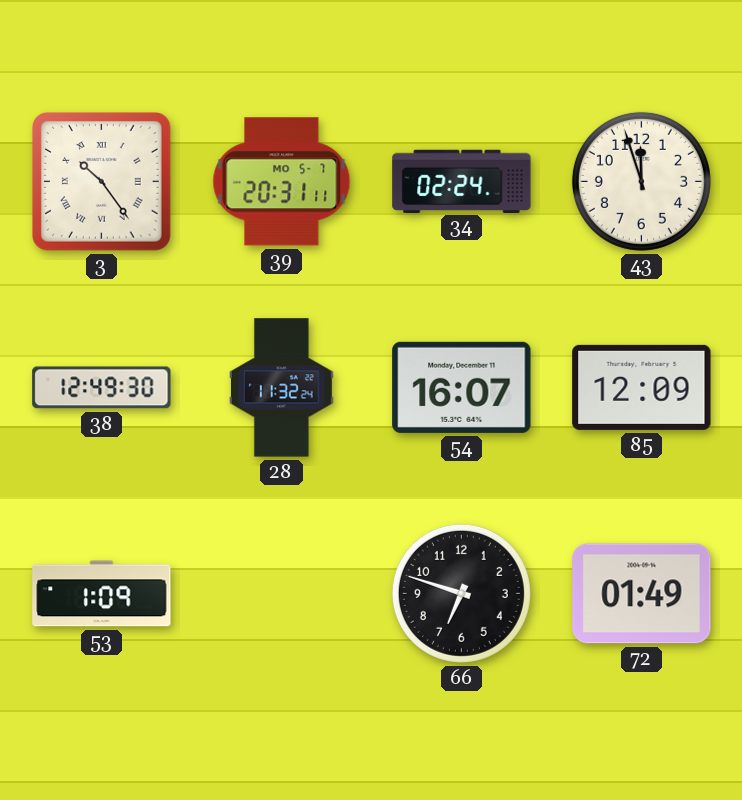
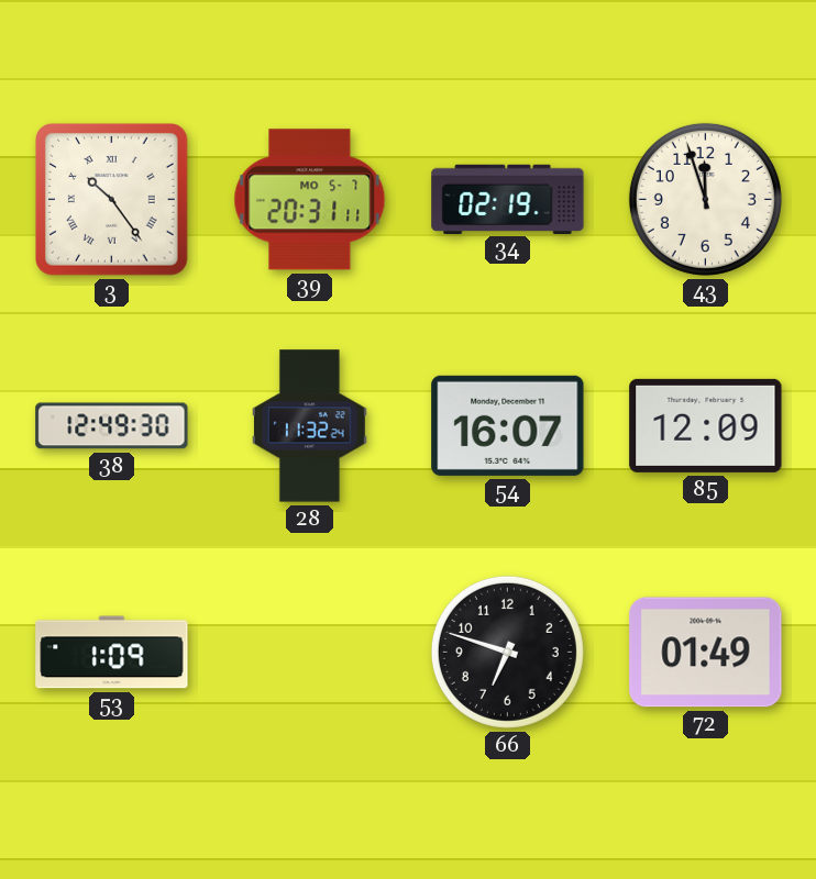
34: 02:24 -> 02:19 (508, 199)
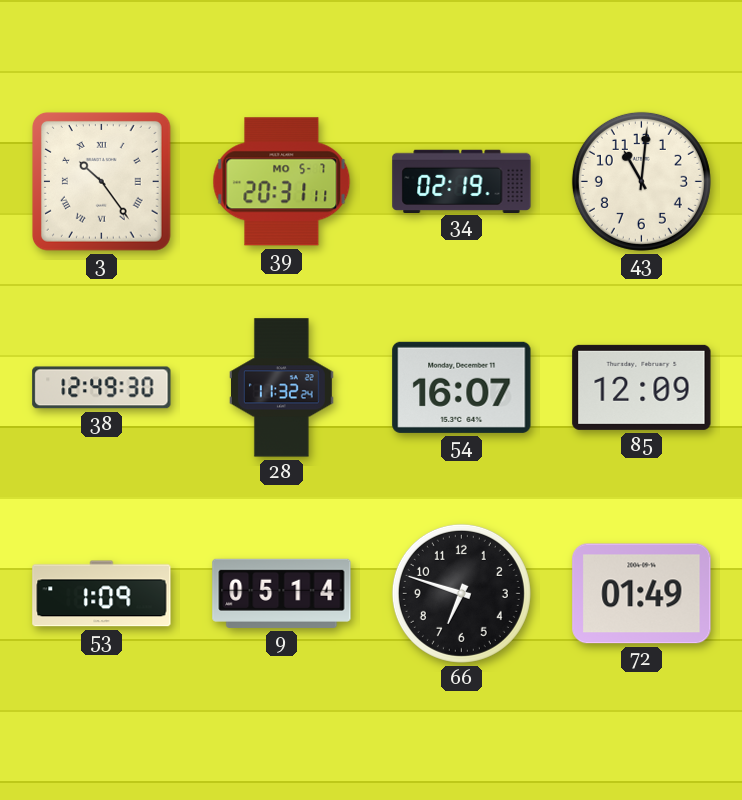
43: 11:57 -> 11:01 (641, 181)
9: none -> 05:14 (282, 593)
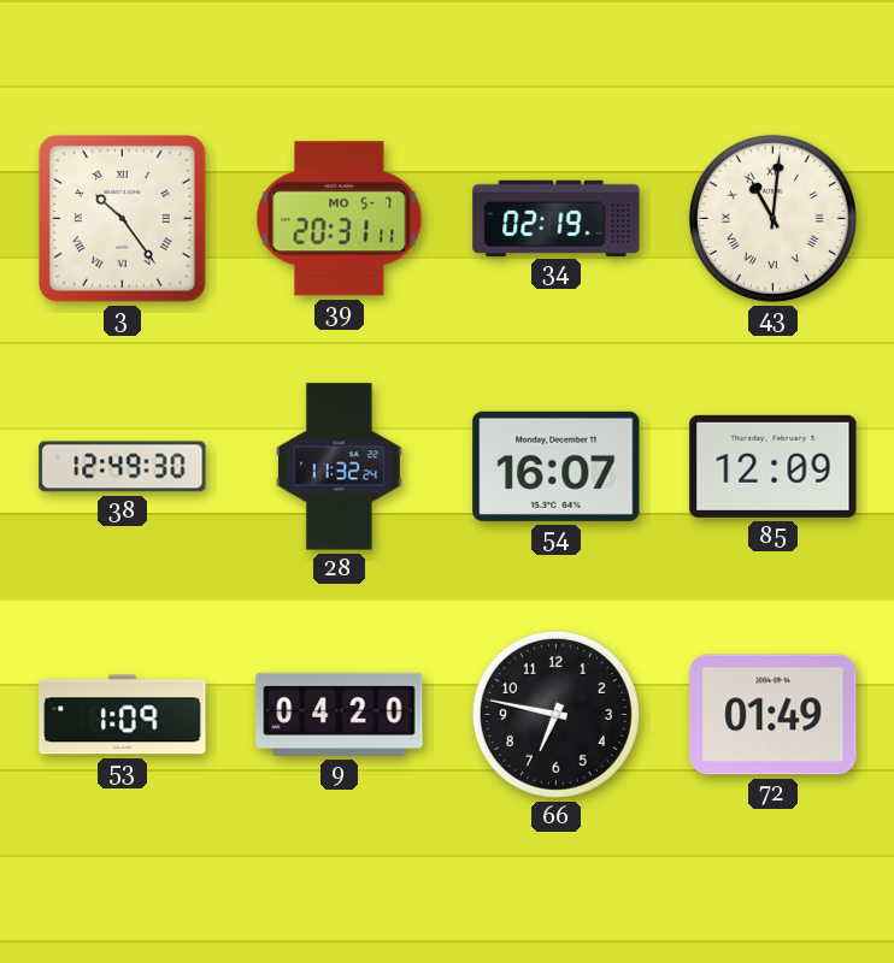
43 numerals: Arabic -> Roman (772, 218)
9: 05:14 -> 04:20 (340, 714)
66: 6:48 -> 6:47 (555, 714)
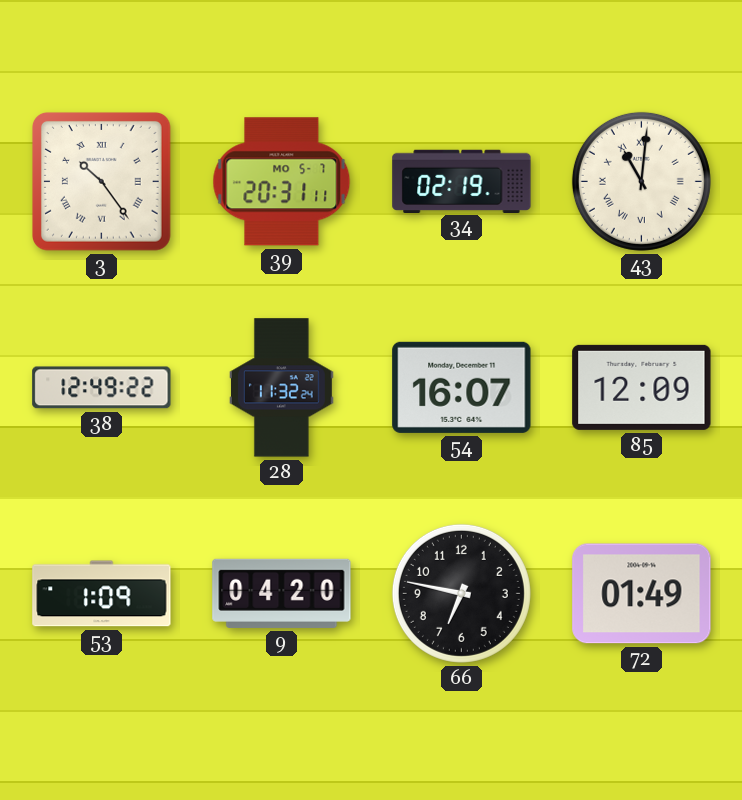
38: 12:49:30 -> 12:49:22 (102, 388)
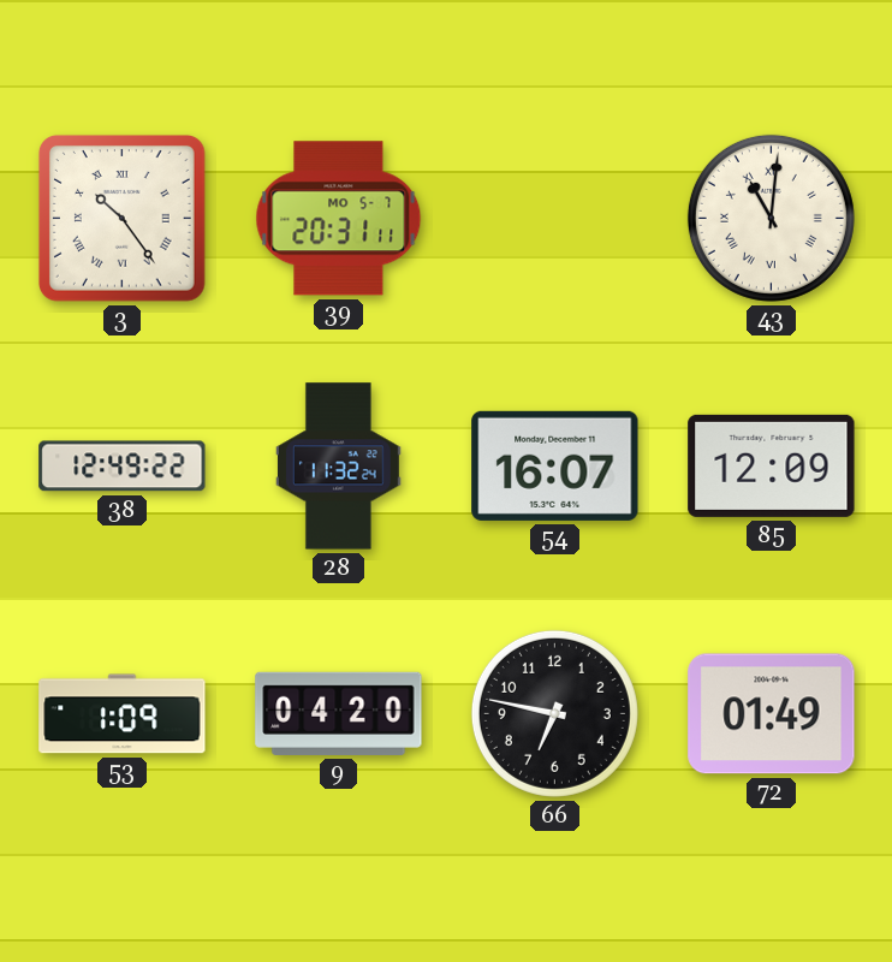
34: 02:19 -> none (462, 181)
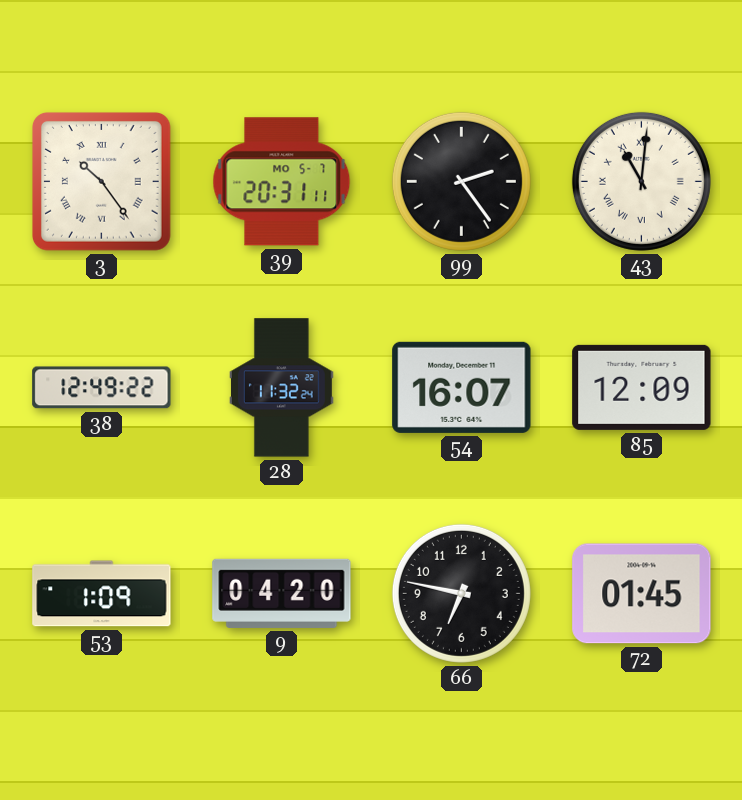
99: none -> 2:24 (461, 181)
72: 01:49 -> 01:45 (642, 594)
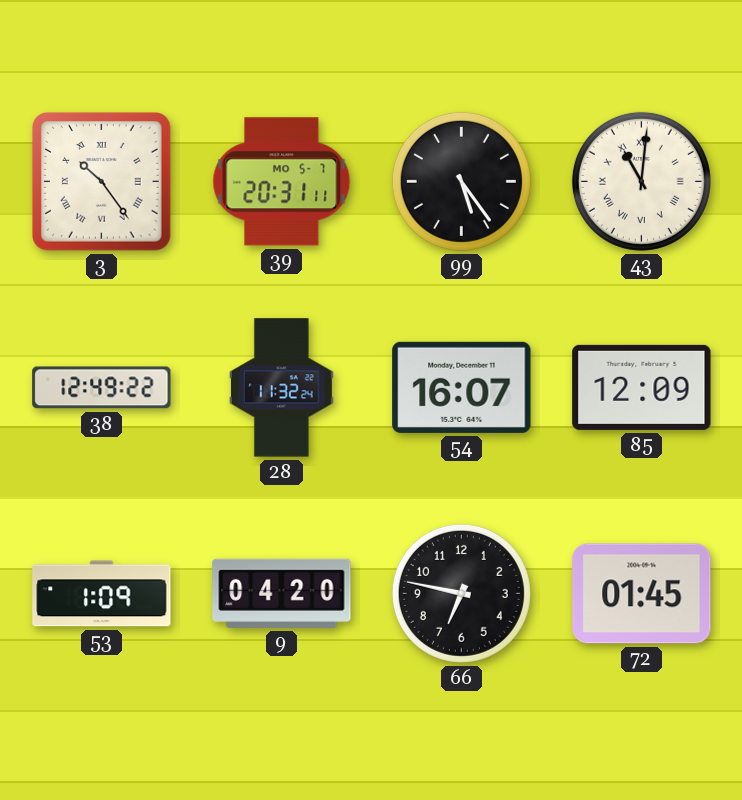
99: 2:24 -> 5:24 (461, 181)
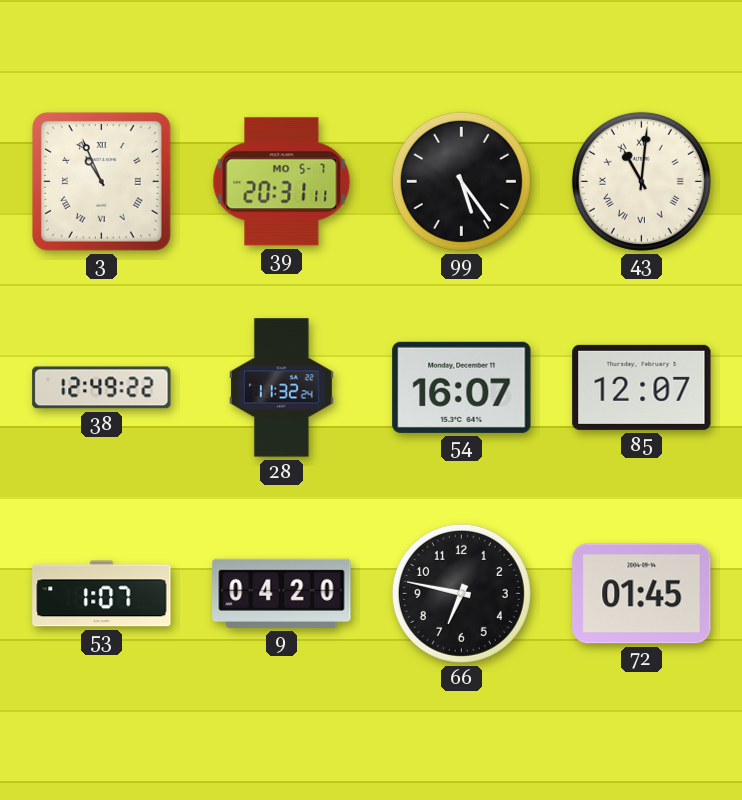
3: 10:24 -> 10:56 (102, 182)
85: 12:09 -> 12:07 (642, 387)
53: 1:09 -> 1:07 (102, 594)
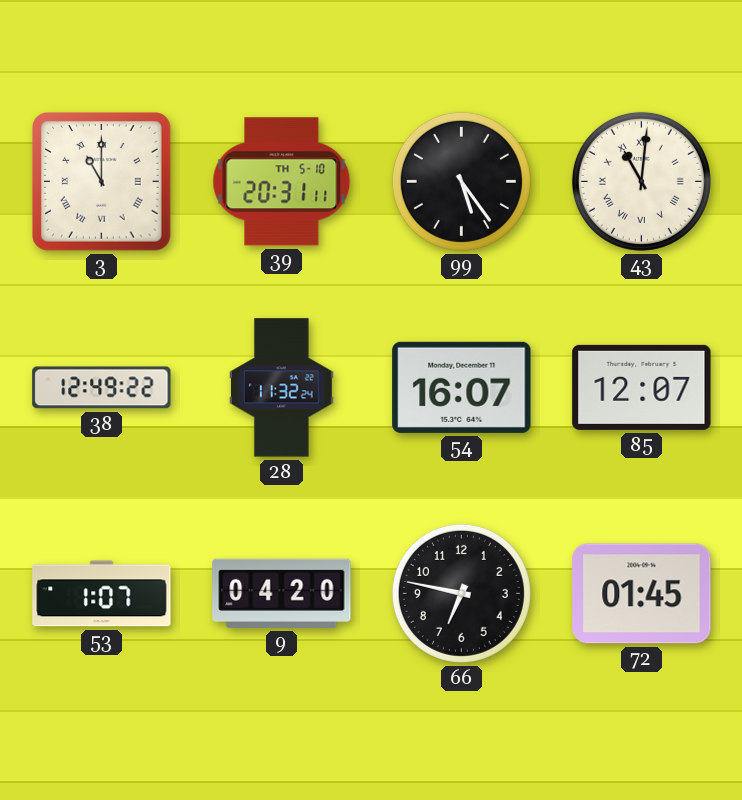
3: 10:56 -> 11:00 (102, 182)
39 date: MO 5-7 -> TH 5-10 (282, 182)
